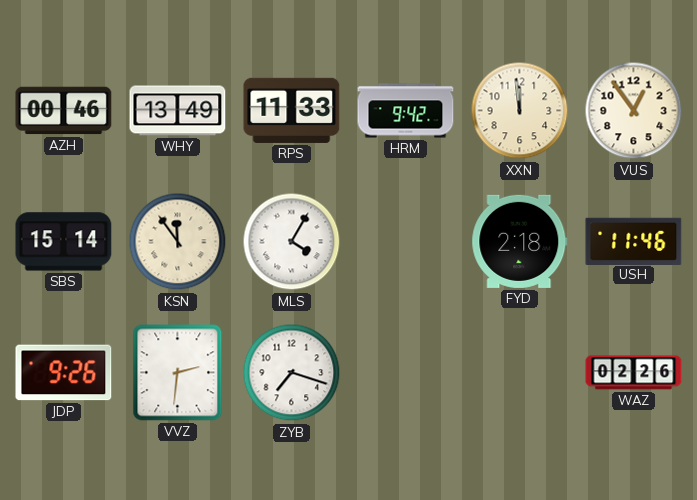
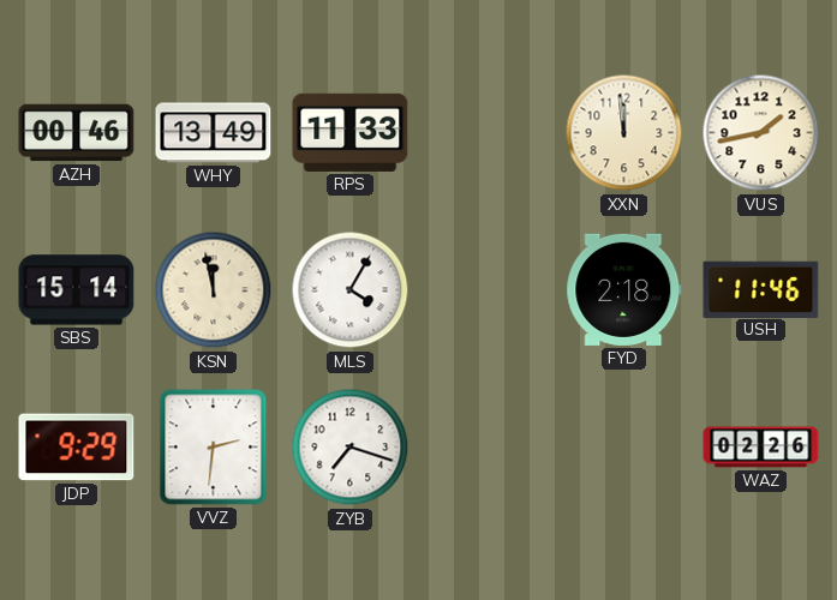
HRM: 9:42 -> none (406, 111)
VUS: 12:54 -> 1:43 (761, 133)
KSN: 11:54 -> 11:58 (214, 290)
JDP: 9:26 -> 9:29 (77, 448)
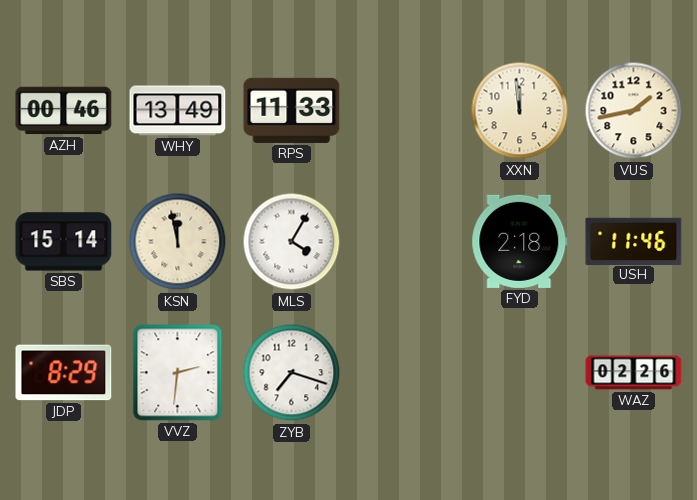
JDP: 9:29 -> 8:29 (64, 373)
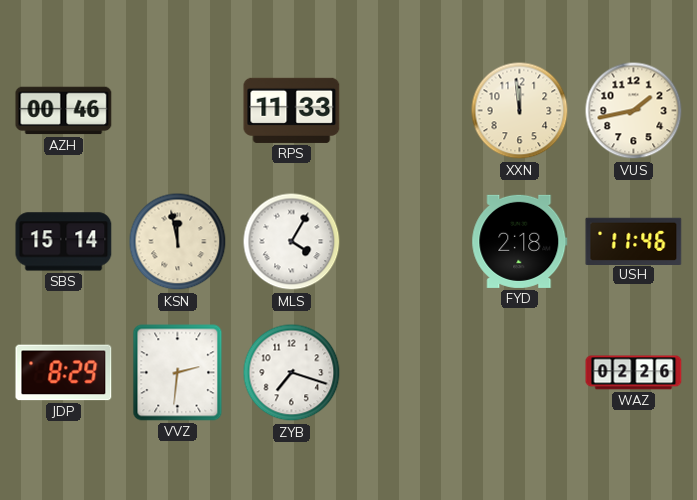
WHY: 13:49 -> none (178, 111)
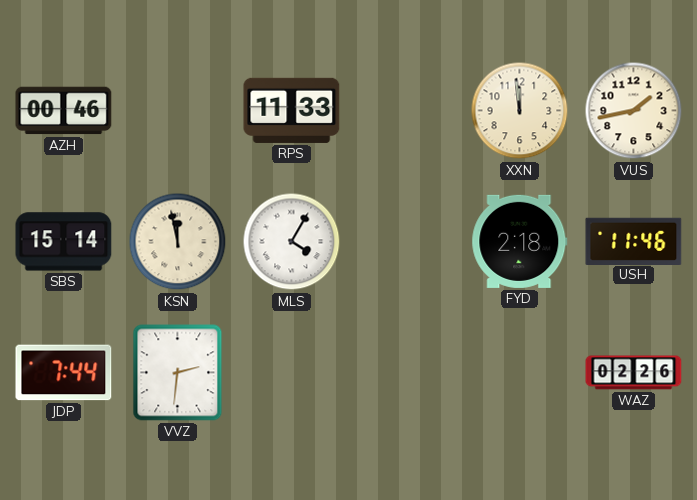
JDP: 8:29 -> 7:44 (64, 373)
ZYB: 7:18 -> none (292, 373)
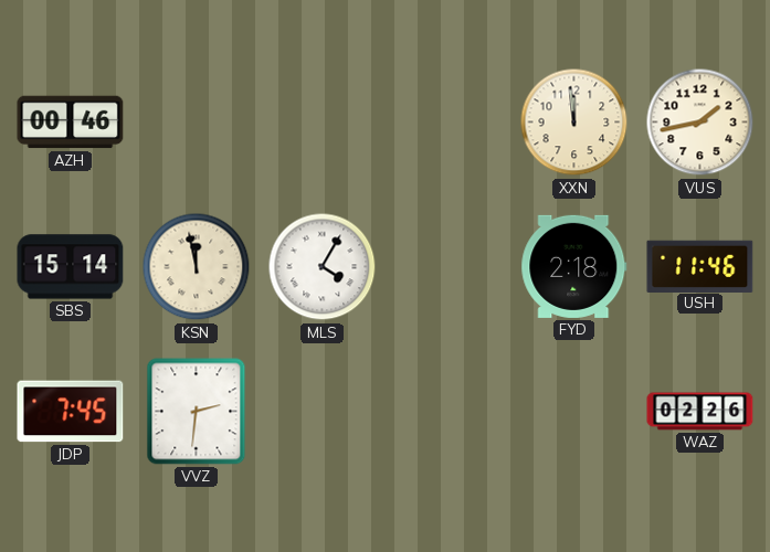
RPS: 11:33 -> none (292, 110)
JDP: 7:44 -> 7:45 (71, 412)
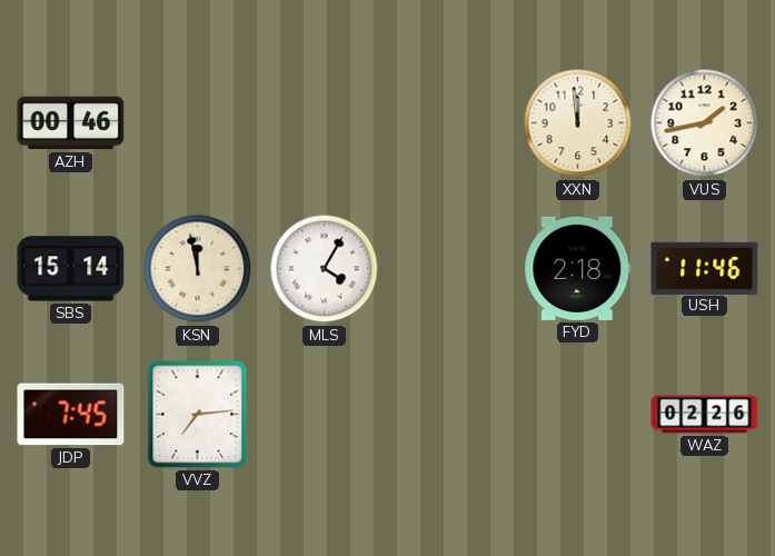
VVZ: 2:31 -> 7:14 (198, 415)
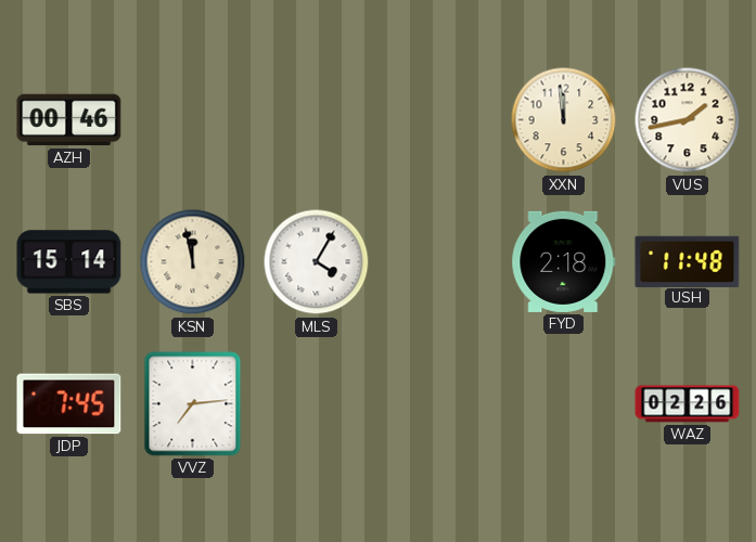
USH: 11:46 -> 11:48 (688, 261)
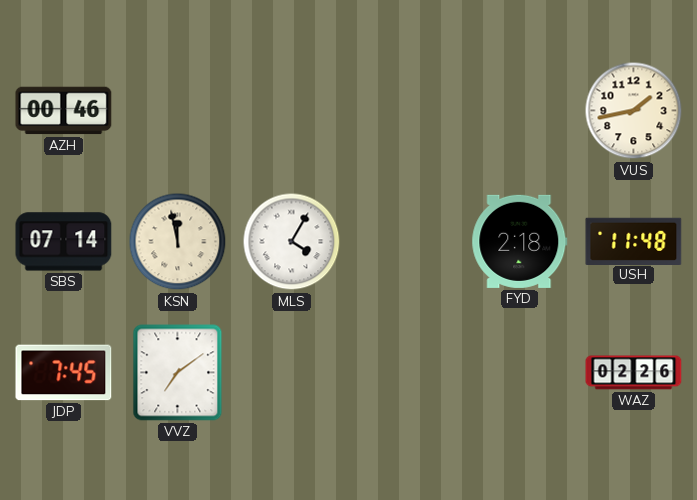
XXN: 11:59 -> none (564, 120)
SBS: 15:14 -> 07:14 (64, 242)
VVZ: 7:14 -> 7:09 (178, 373)
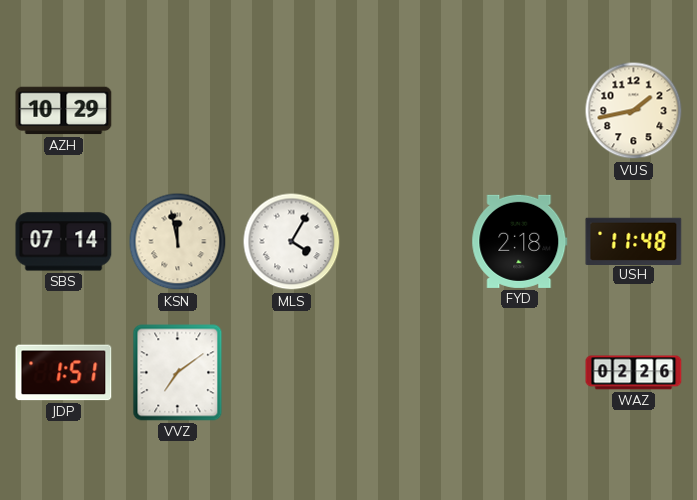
AZH: 00:46 -> 10:29 (64, 111)
JDP: 7:45 -> 1:51 (64, 373)
